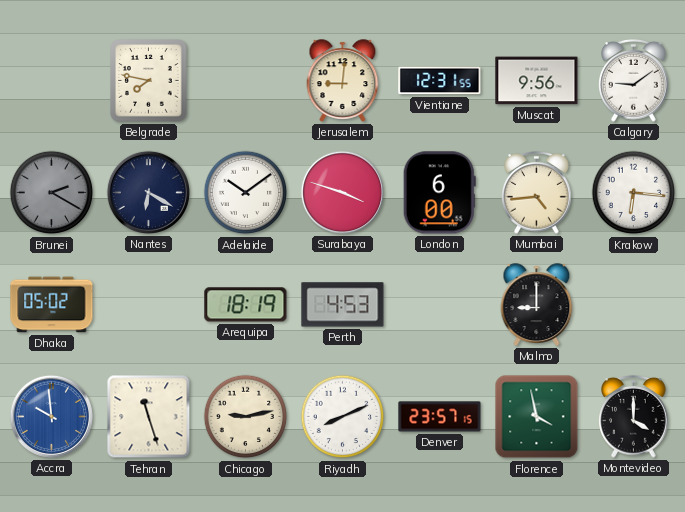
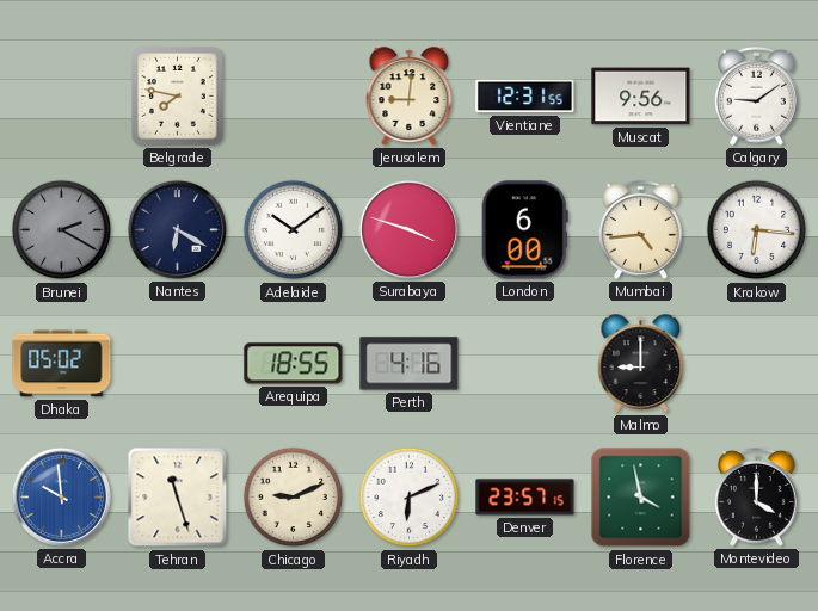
Arequipa: 18:19 -> 18:55 (294, 364)
Perth: 4:53 -> 4:16 (410, 364)
Chicago: 9:13 -> 9:11 (294, 498)
Riyadh: 8:11 -> 6:11 (410, 498)
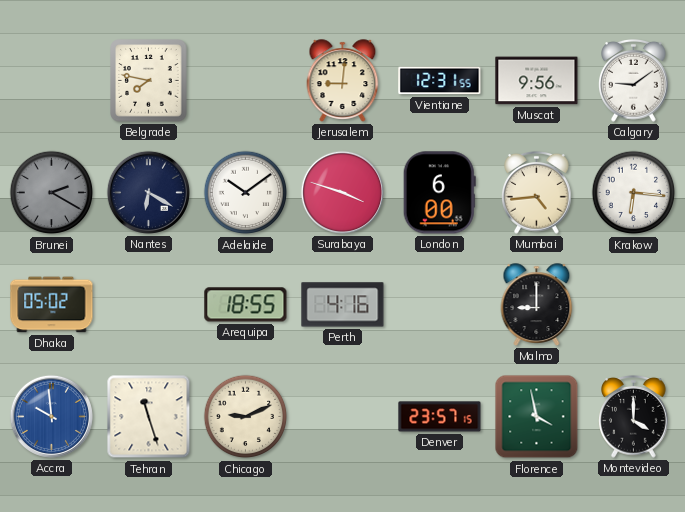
Riyadh: 6:11 -> none (410, 498)
